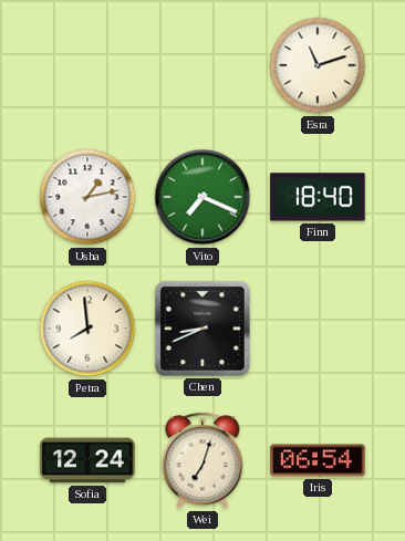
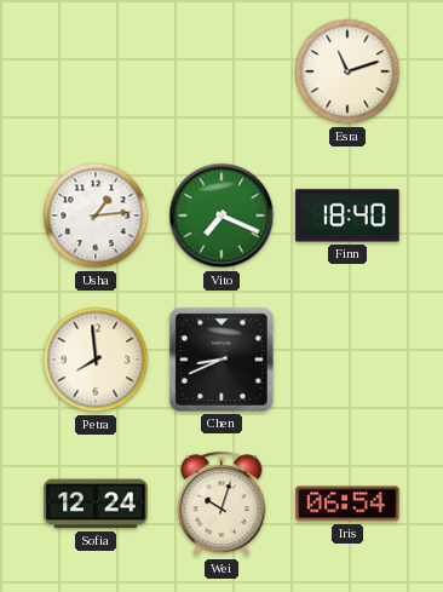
Usha: 1:13 -> 1:14 (96, 215)
Wei: 7:03 -> 10:03 (221, 504)
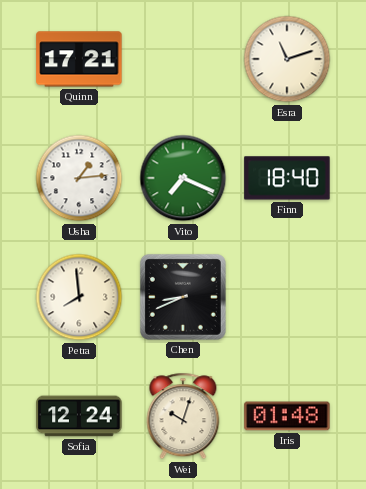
Quinn: none -> 17:21 (79, 59)
Iris: 06:54 -> 01:48 (287, 416)
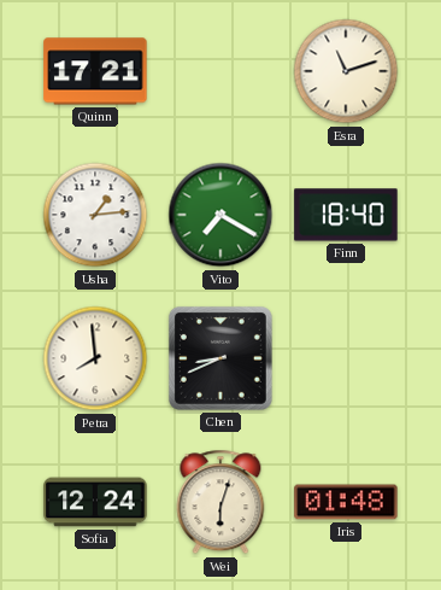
Vito: 7:19 -> 7:20 (220, 215)
Wei: 10:03 -> 6:03 (220, 502)
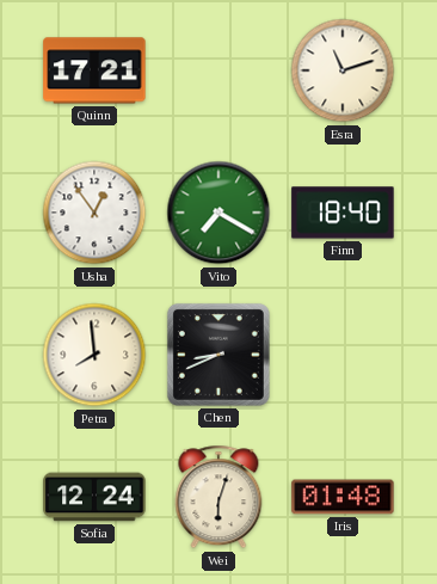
Usha: 1:14 -> 12:54 (94, 213)
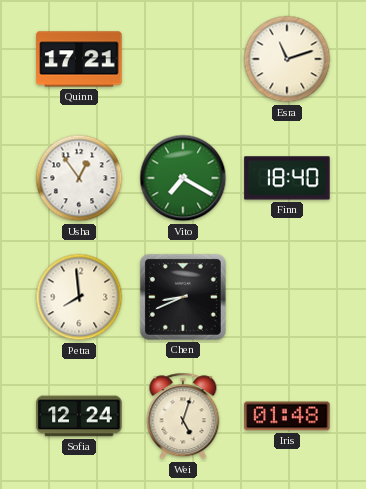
Wei: 6:03 -> 5:03 (183, 416)
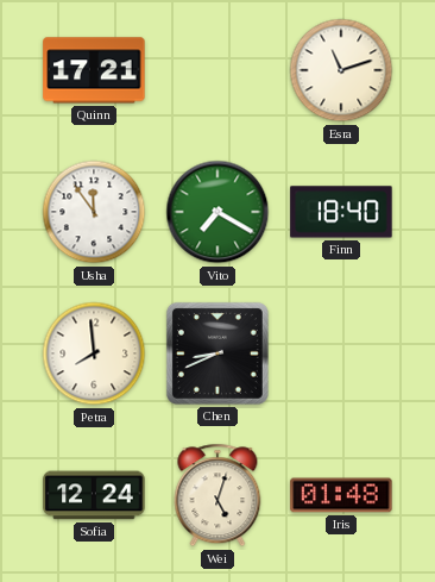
Usha: 12:54 -> 11:54 (94, 212)
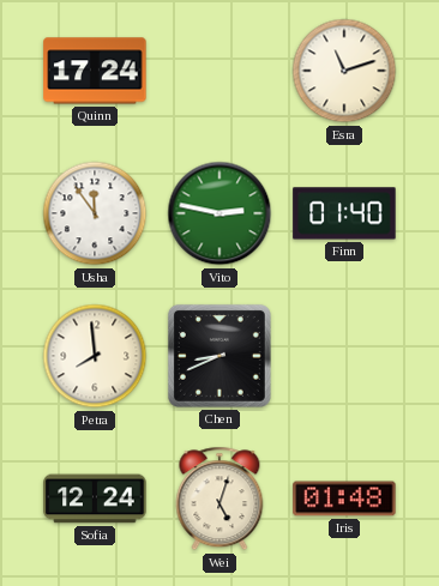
Quinn: 17:21 -> 17:24 (95, 71)
Vito: 7:20 -> 2:47 (220, 213)
Finn: 18:40 -> 01:40 (344, 213)
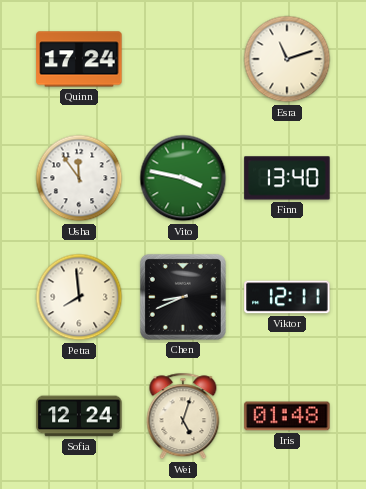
Vito: 2:47 -> 3:47 (183, 178)
Finn: 01:40 -> 13:40 (287, 178)
Viktor: none -> 12:11 (287, 297)
